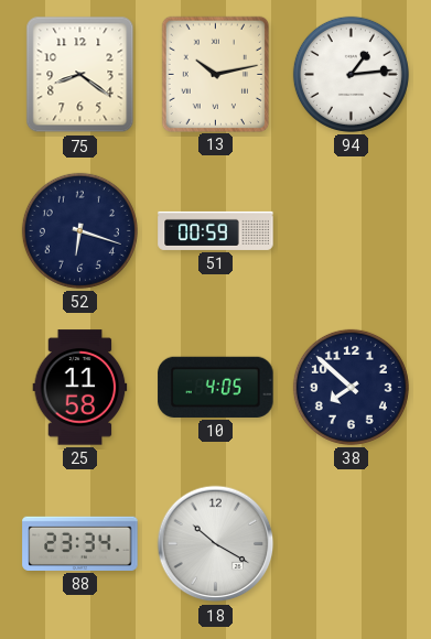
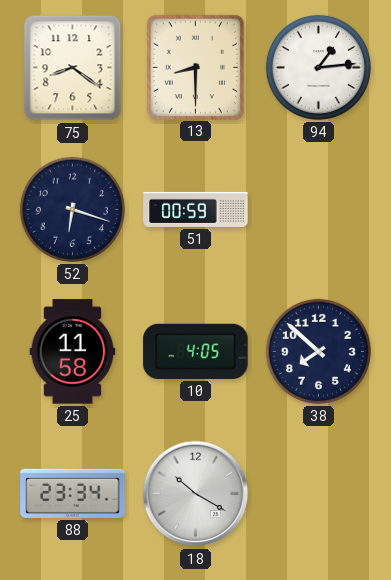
13: 10:13 -> 8:30 (195, 67)
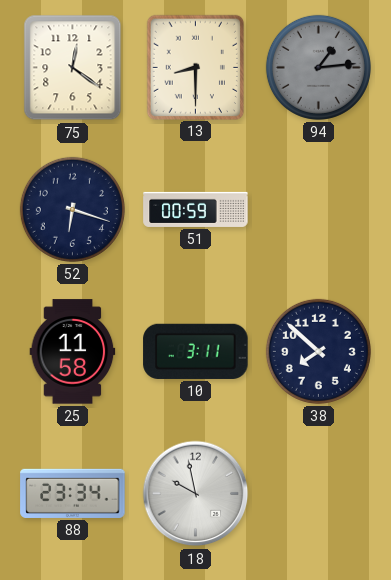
75: 8:21 -> 12:21 (73, 68)
94 dial: white -> grey (318, 67)
10: 4:05 -> 3:11 (196, 351)
18: 10:20 -> 9:58 (196, 494)
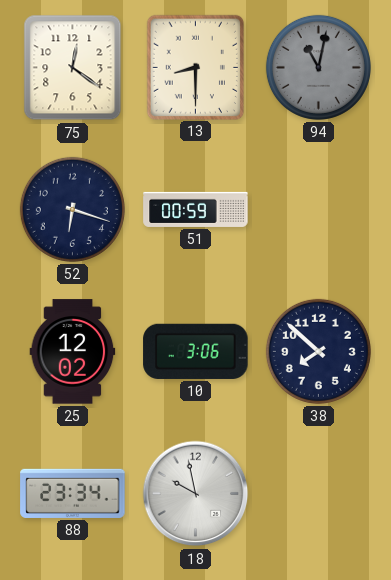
94: 1:14 -> 11:02 (318, 67)
25: 11:58 -> 12:02 (73, 352)
10: 3:11 -> 3:06 (196, 351)
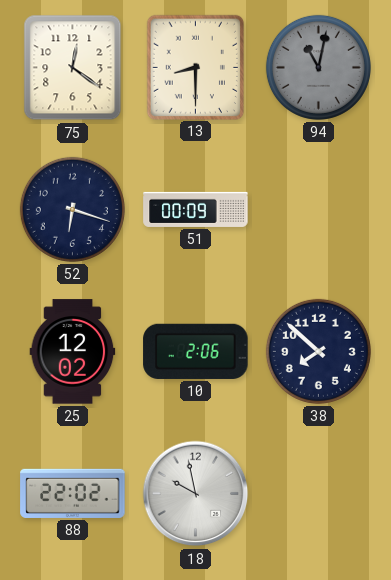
51: 00:59 -> 00:09 (196, 209)
10: 3:06 -> 2:06 (196, 351)
88: 23:34 -> 22:02 (73, 493)
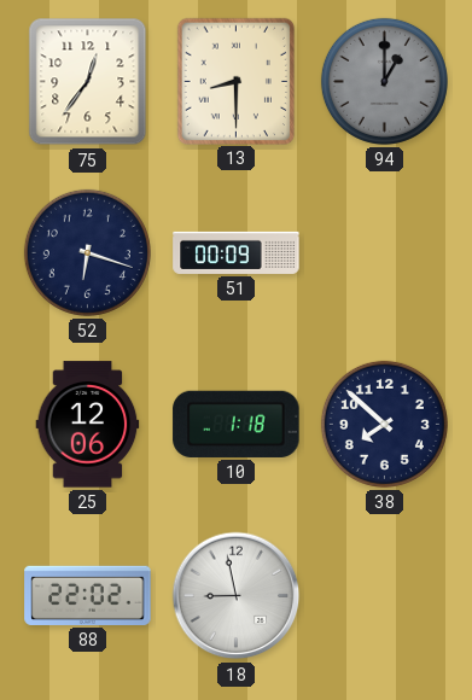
75: 12:21 -> 12:36 (88, 82)
94: 11:02 -> 1:00 (384, 81)
25: 12:02 -> 12:06 (88, 425)
10: 2:06 -> 1:18 (237, 424)
18: 9:58 -> 8:58 (237, 596)
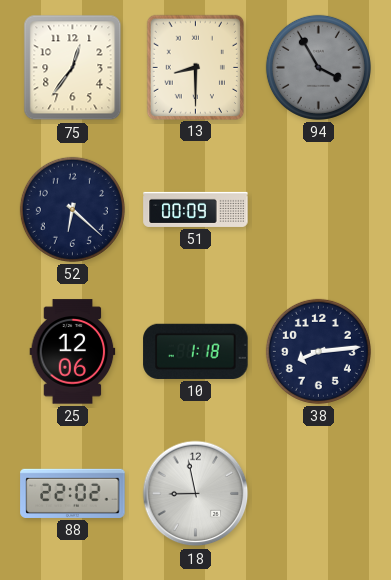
94: 1:00 -> 3:55 (318, 67)
52: 6:18 -> 6:22 (72, 209)
38: 7:52 -> 8:14 (318, 351)
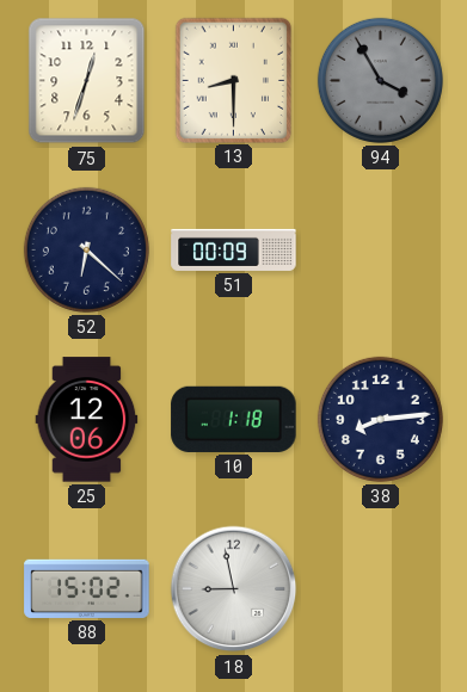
75: 12:36 -> 12:33 (87, 81)
88: 22:02 -> 15:02 (87, 588)
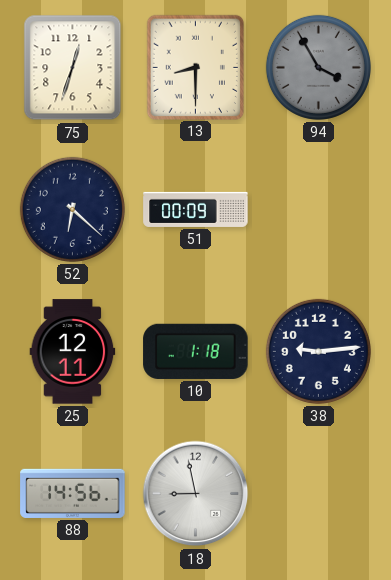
25: 12:06 -> 12:11 (73, 352)
38: 8:14 -> 9:14 (318, 351)
88: 15:02 -> 14:56 (73, 493)
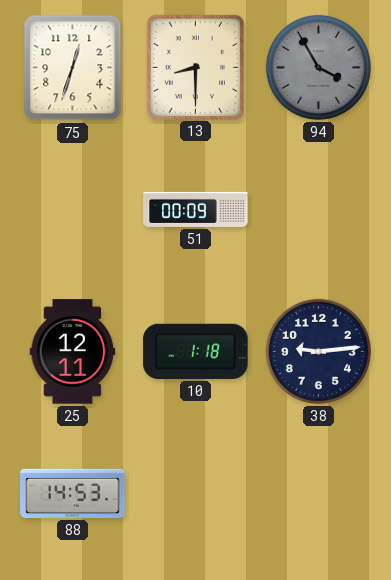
52: 6:22 -> none (72, 209)
88: 14:56 -> 14:53 (73, 493)
18: 8:58 -> none (196, 494)
